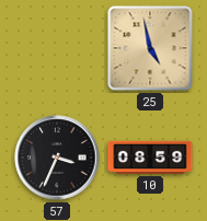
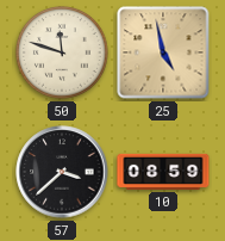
50: none -> 11:48 (63, 54)
57: 3:34 -> 3:38 (62, 172)
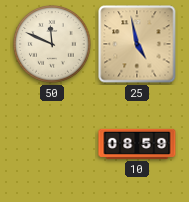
50: 11:48 -> 11:49 (53, 45)
57: 3:38 -> none (62, 172)
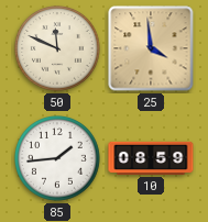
25: 4:58 -> 3:59 (151, 48)
85: none -> 1:44 (58, 159)
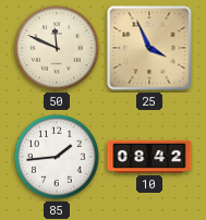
25: 3:59 -> 3:56 (149, 48)
10: 08:59 -> 08:42 (149, 157)
